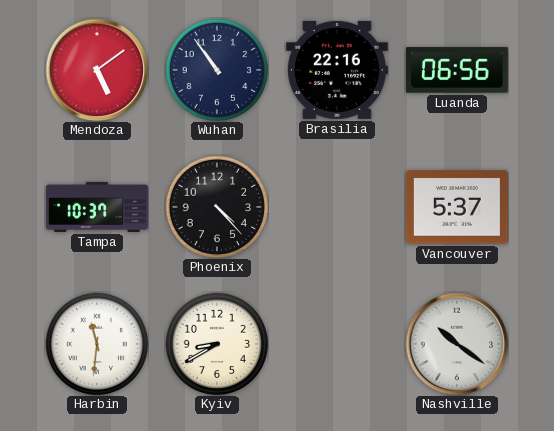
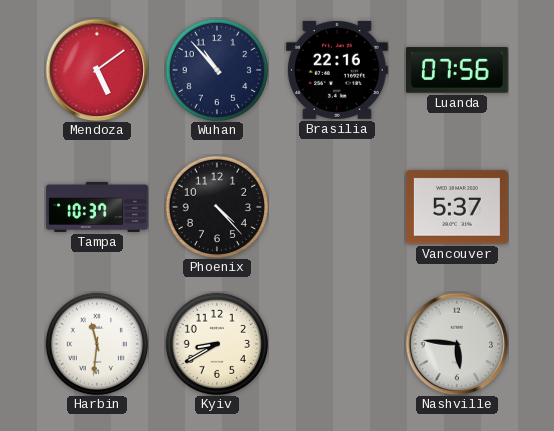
Wuhan: 10:54 -> 10:53 (217, 70)
Luanda: 06:56 -> 07:56 (458, 70)
Nashville: 10:21 -> 5:46 (457, 344)
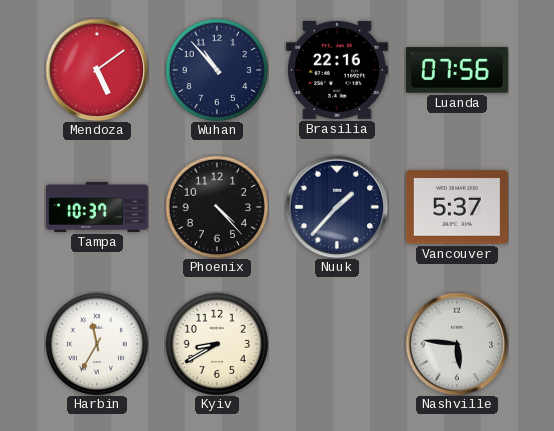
Nuuk: none -> 1:37 (337, 207)
Harbin: 11:31 -> 11:35 (97, 344)
